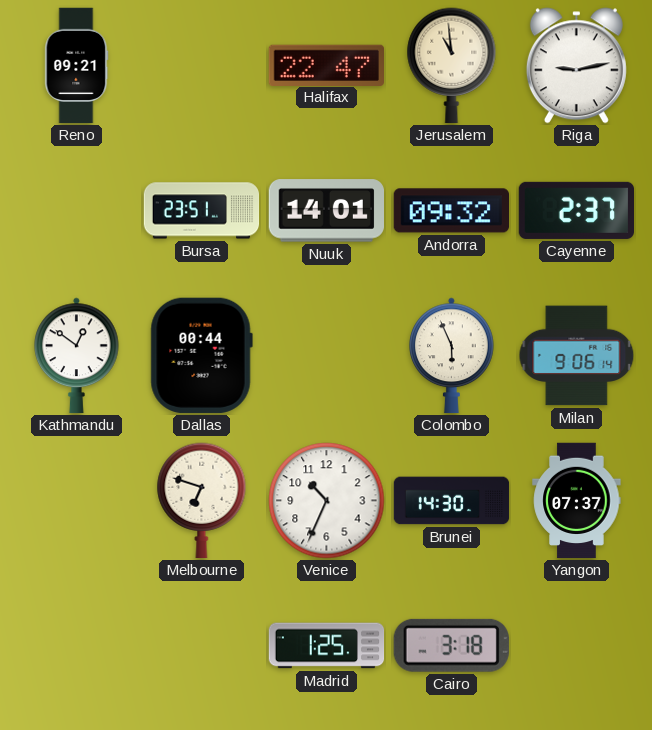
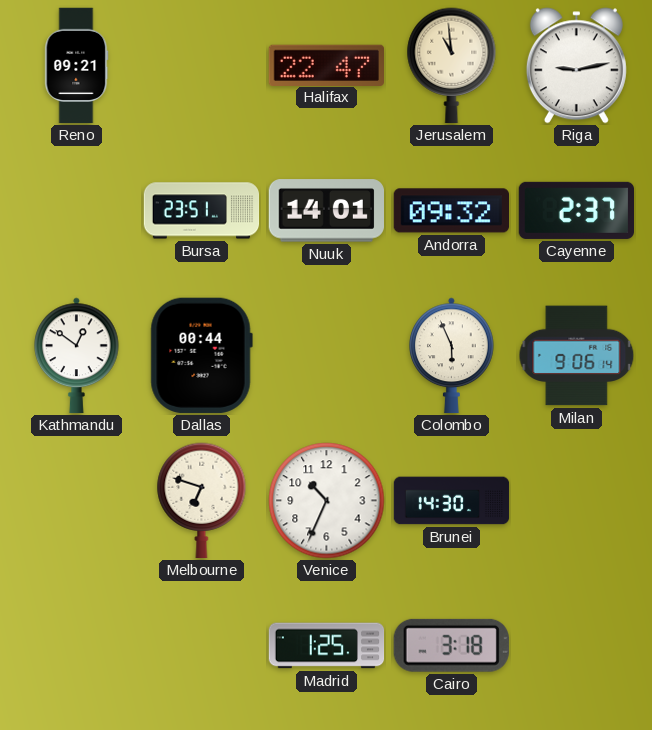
Yangon: 07:37 -> none (577, 501)
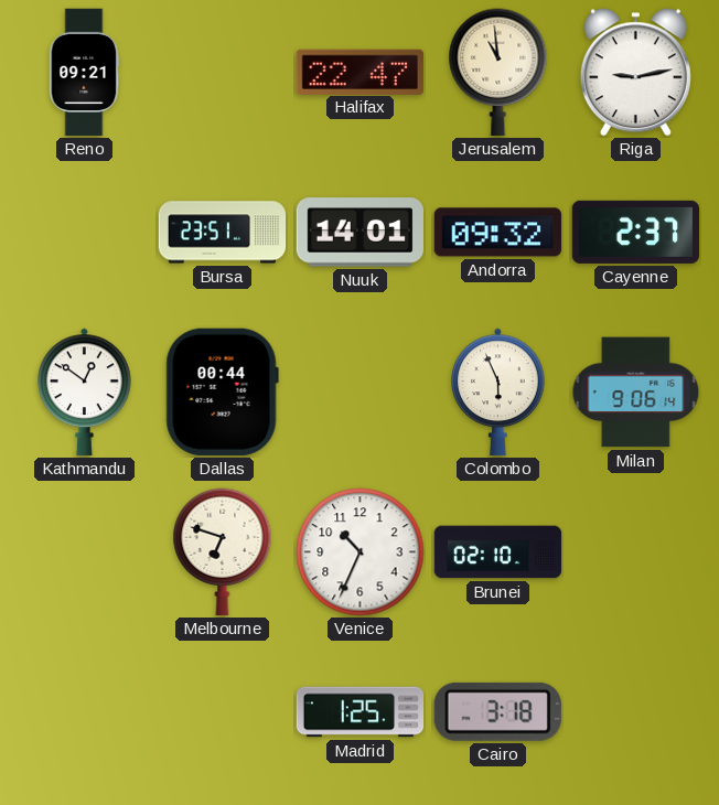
Brunei: 14:30 -> 02:10 (498, 552)
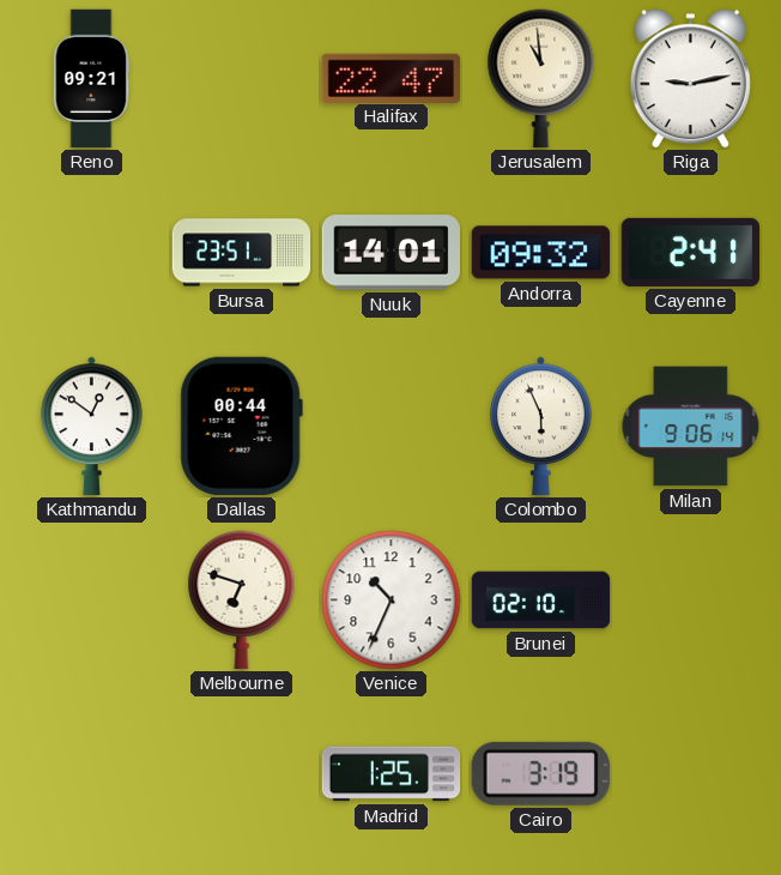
Cayenne: 2:37 -> 2:41 (690, 252)
Cairo: 3:18 -> 3:19 (540, 773)
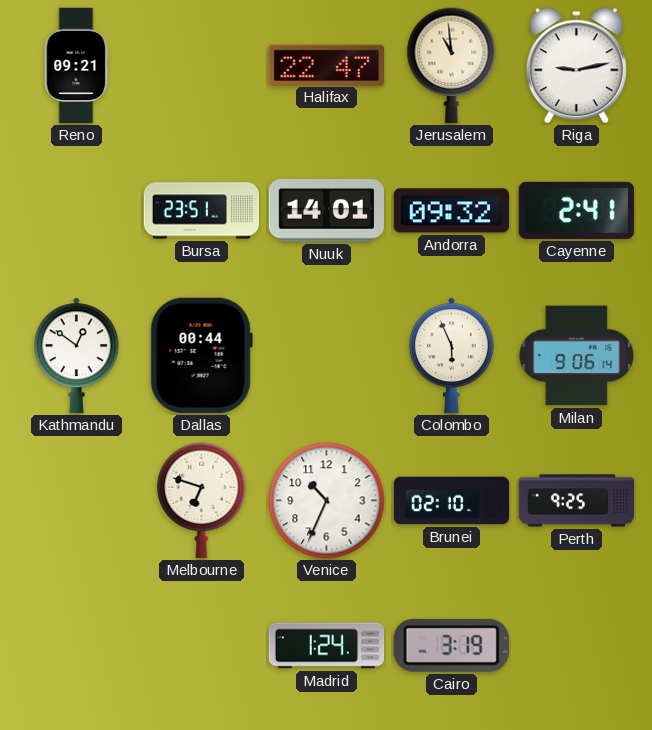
Perth: none -> 9:25 (577, 501)
Madrid: 1:25 -> 1:24 (327, 646)
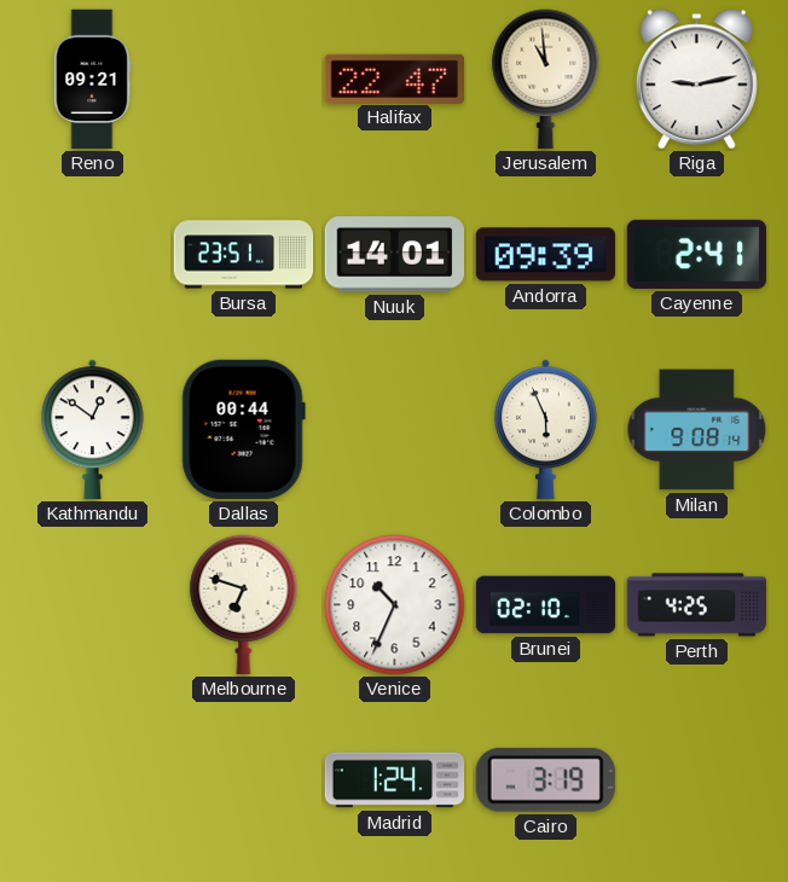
Andorra: 09:32 -> 09:39 (545, 255)
Milan: 9:06 -> 9:08 (697, 430)
Perth: 9:25 -> 4:25 (697, 605)
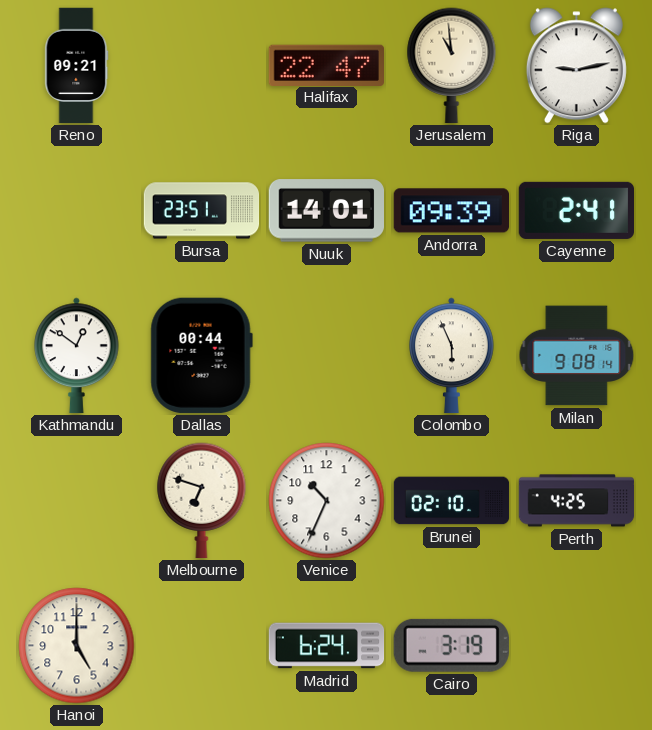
Hanoi: none -> 5:00 (77, 646)
Madrid: 1:24 -> 6:24 (327, 646)
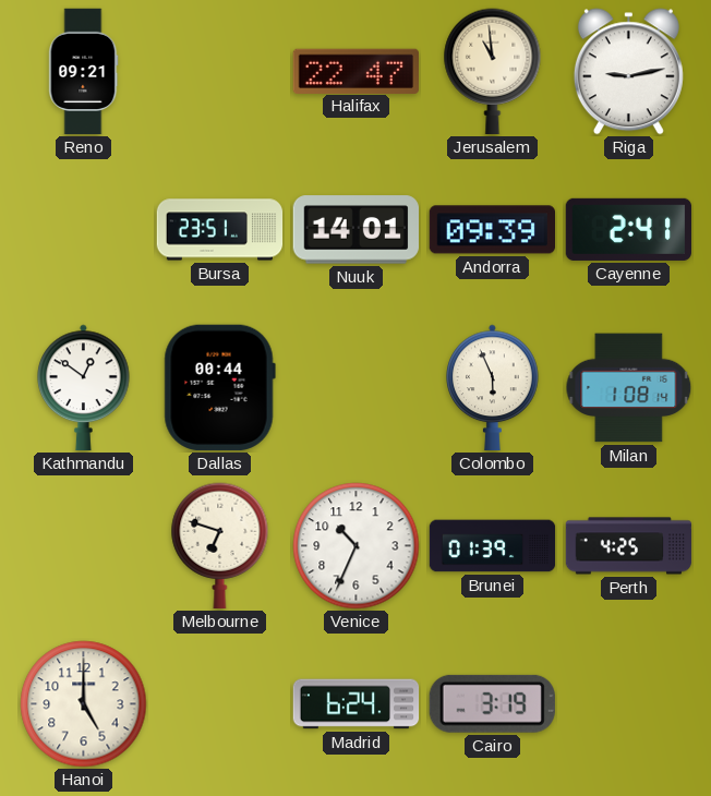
Milan: 9:08 -> 1:08 (629, 388)
Brunei: 02:10 -> 01:39 (493, 546)
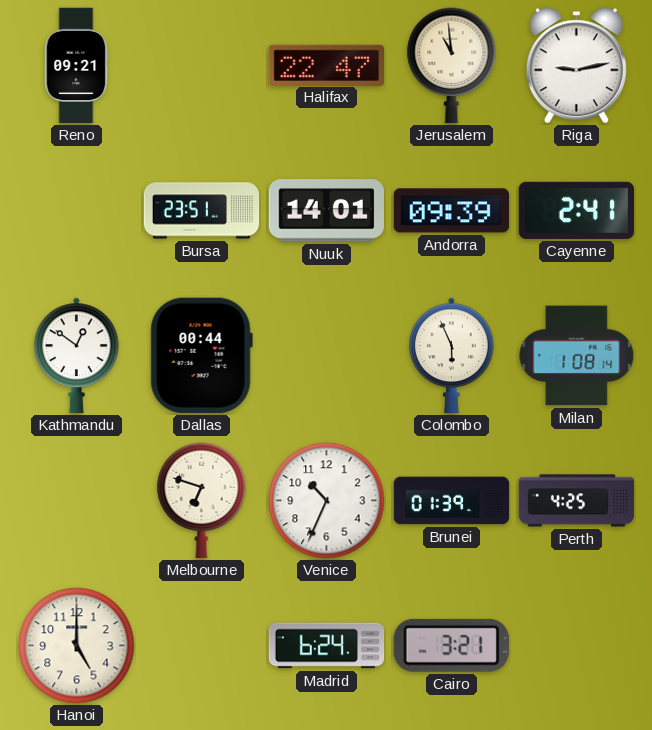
Cairo: 3:19 -> 3:21 (451, 645)
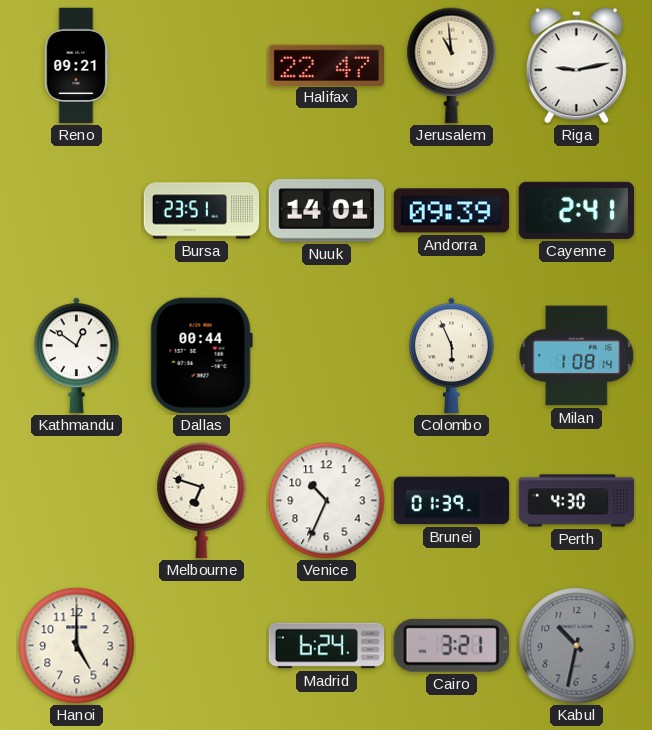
Perth: 4:25 -> 4:30 (577, 501)
Kabul: none -> 10:32 (577, 646)
